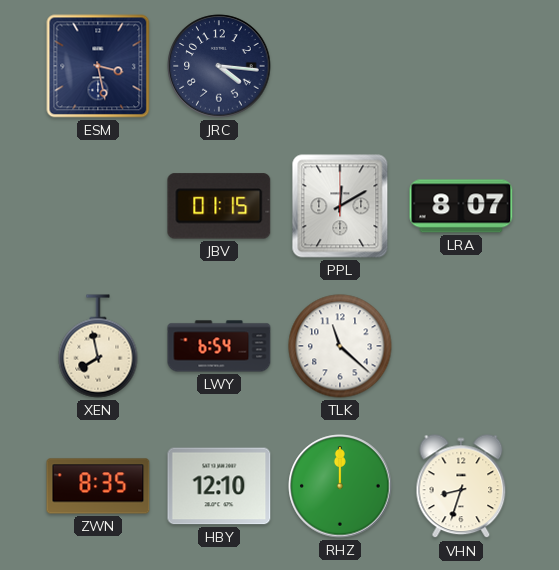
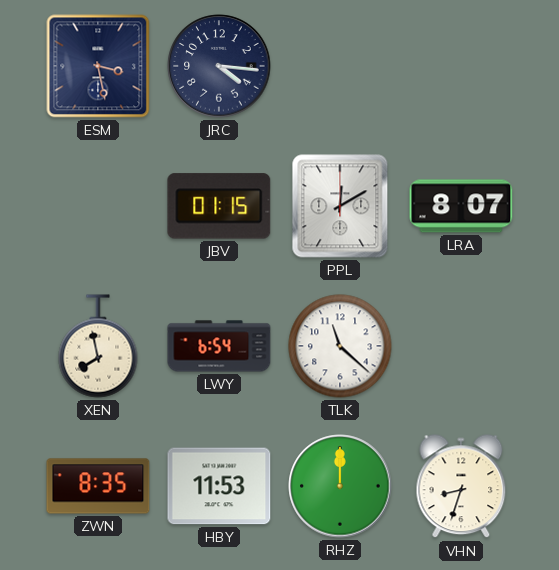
HBY: 12:10 -> 11:53 (219, 486)
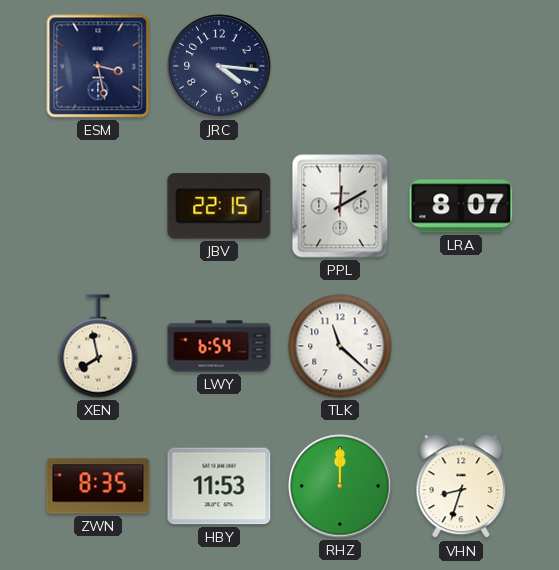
JBV: 01:15 -> 22:15 (219, 206)
